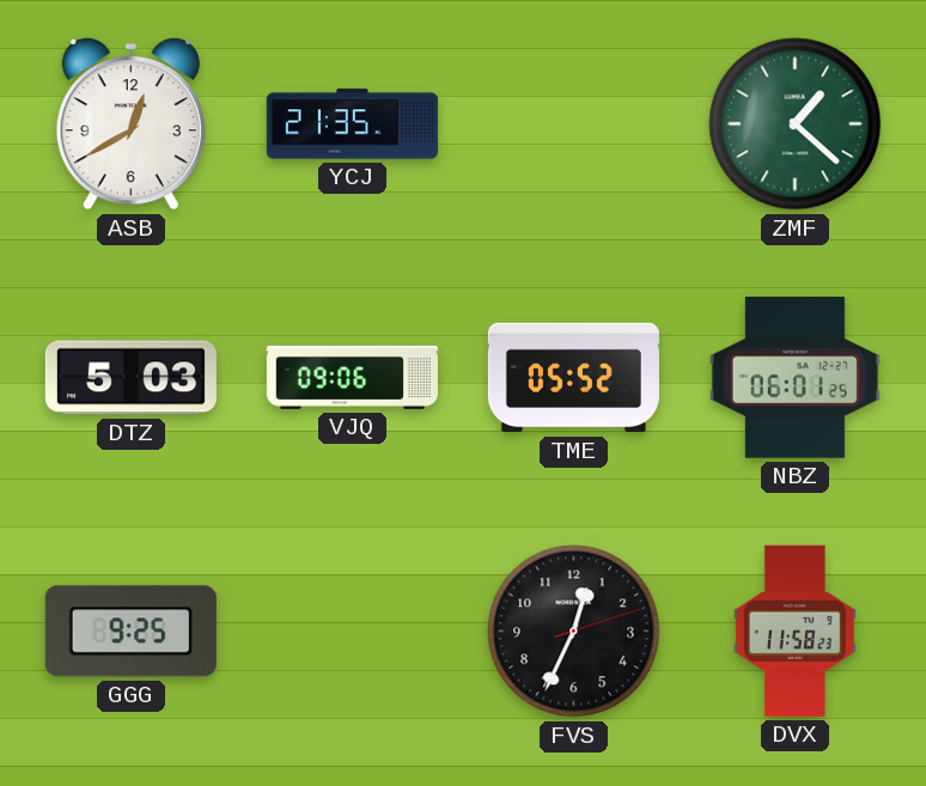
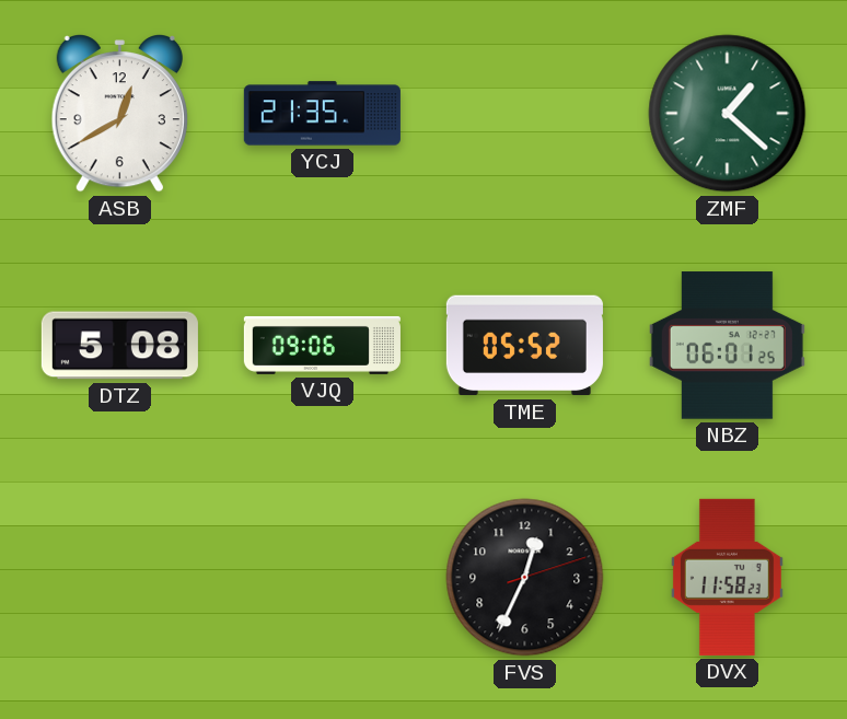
DTZ: 5:03 -> 5:08 (119, 346)
GGG: 9:25 -> none (130, 632)
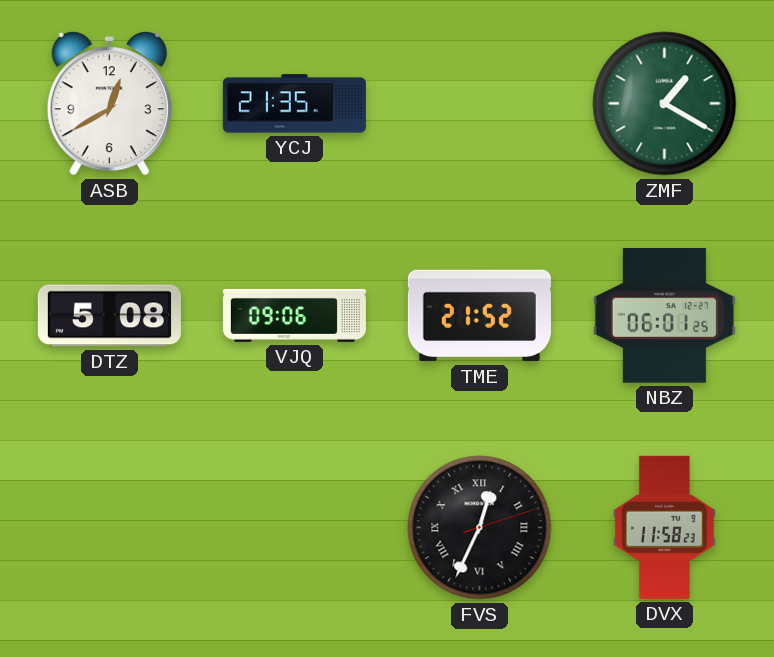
ZMF: 1:22 -> 1:20 (665, 104)
TME: 05:52 -> 21:52 (479, 316)
FVS numerals: Arabic -> Roman (480, 528)
